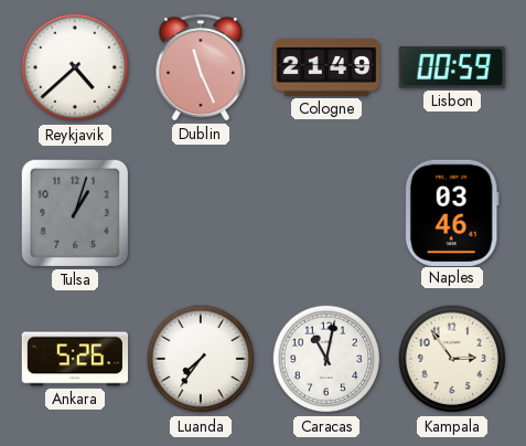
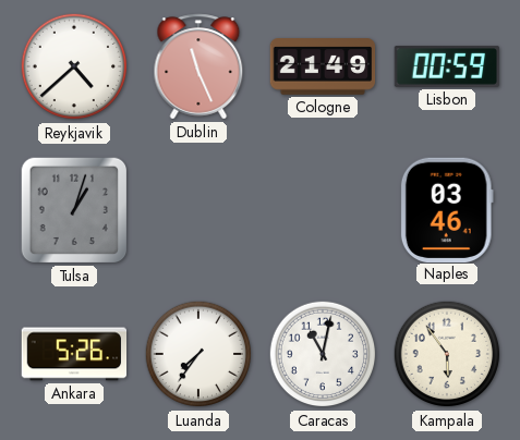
Kampala: 2:54 -> 5:54 (447, 354)
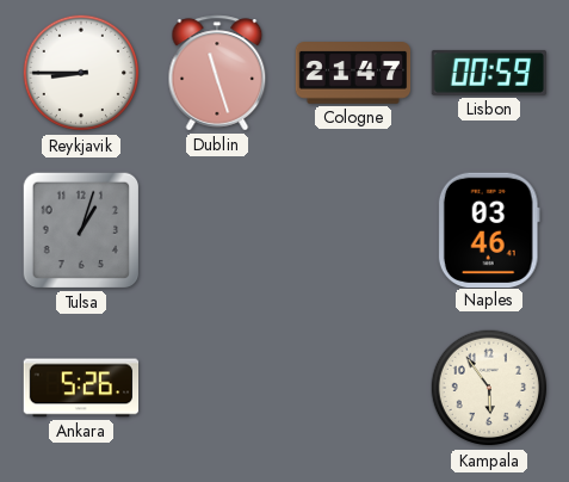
Reykjavik: 4:38 -> 8:45 (81, 73)
Dublin: 11:26 -> 11:27 (217, 73)
Cologne: 21:49 -> 21:47 (353, 73)
Luanda: 7:36 -> none (198, 354)
Caracas: 11:02 -> none (323, 354)
